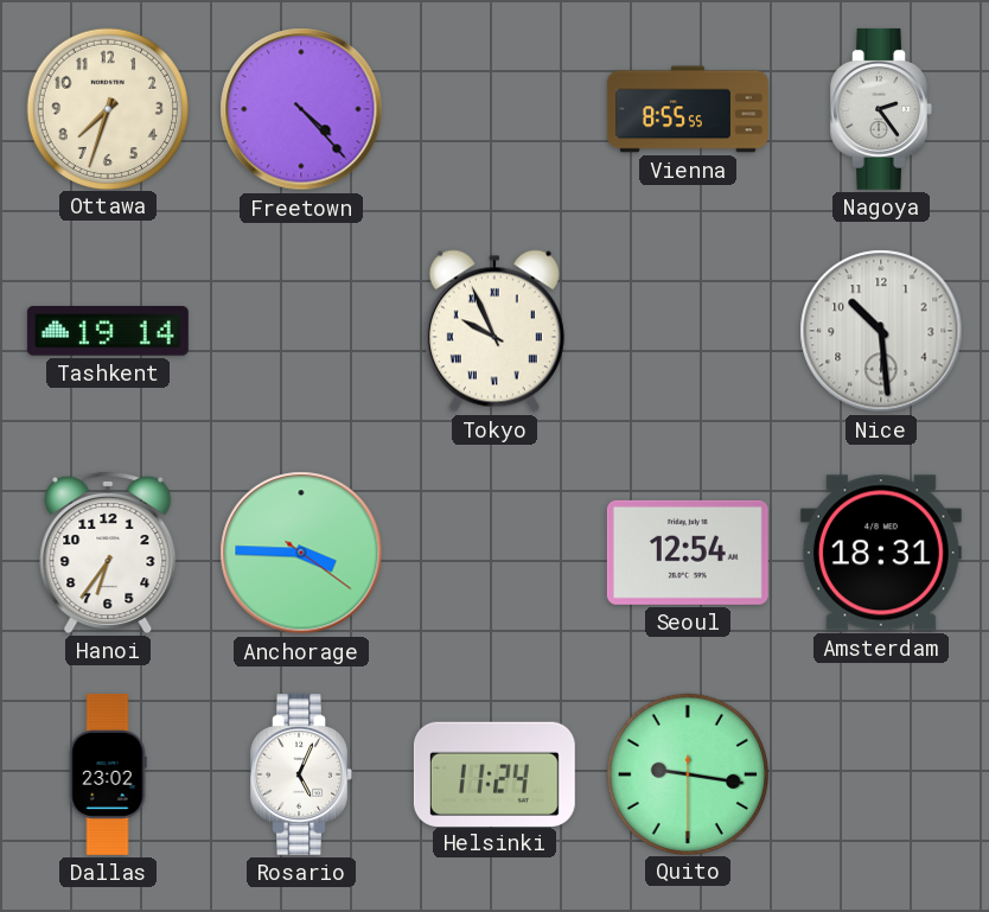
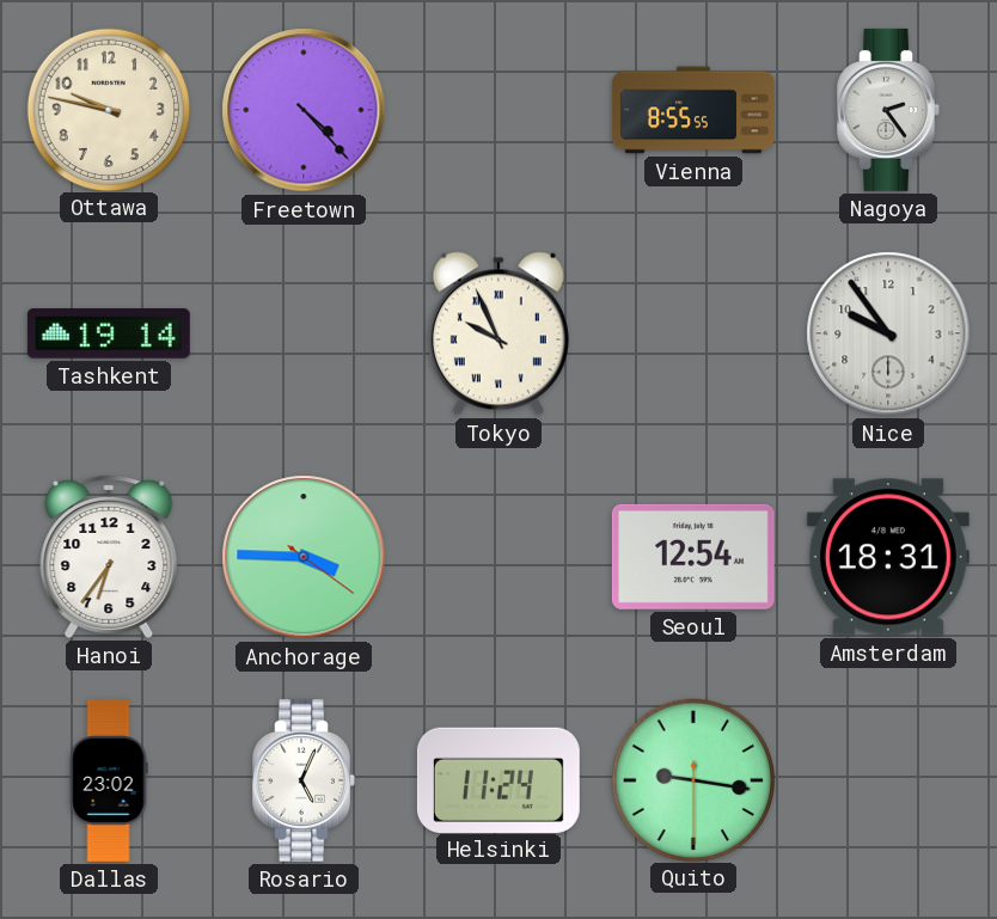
Ottawa: 7:33 -> 9:47 (108, 109)
Nice: 10:29 -> 9:54 (888, 333)
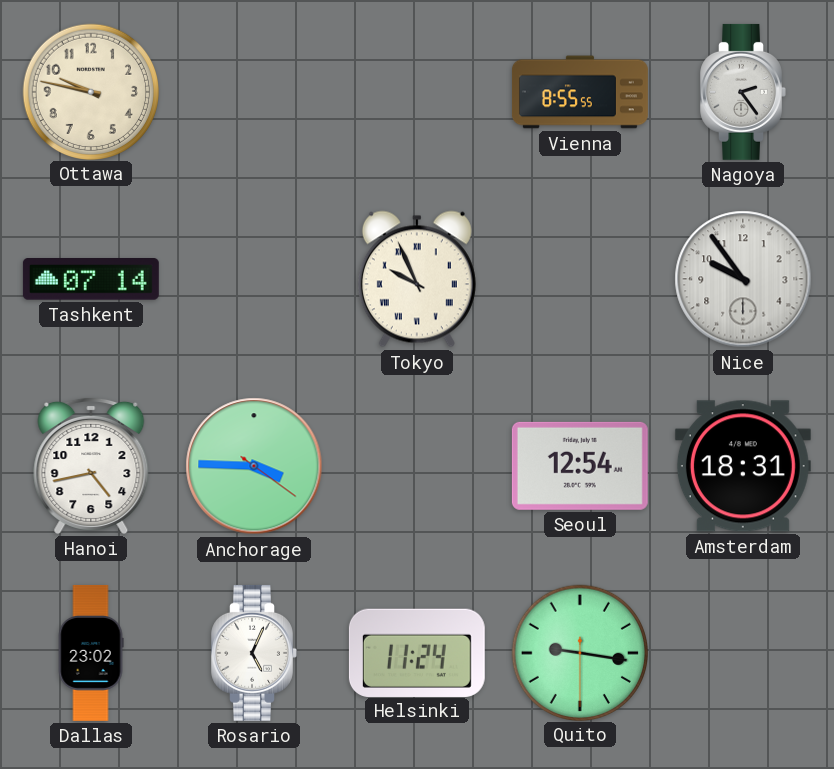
Freetown: 4:23 -> none (304, 110)
Tashkent: 19:14 -> 07:14 (91, 280)
Hanoi: 6:36 -> 4:43 (91, 465)
